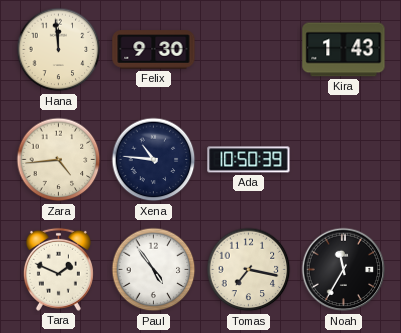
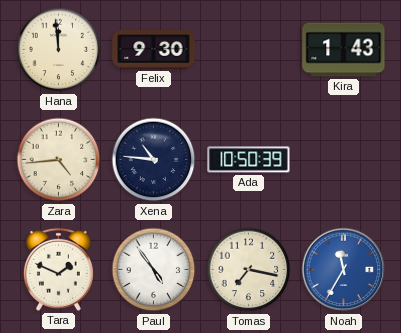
Noah dial: black -> blue (344, 270)
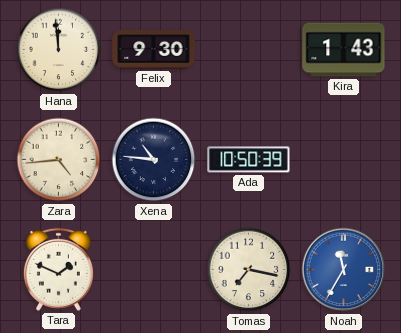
Paul: 4:54 -> none (154, 270)
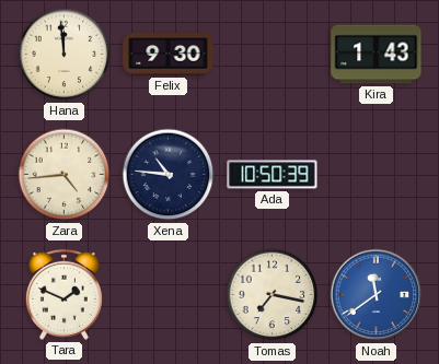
Noah: 11:35 -> 11:39 (377, 295)
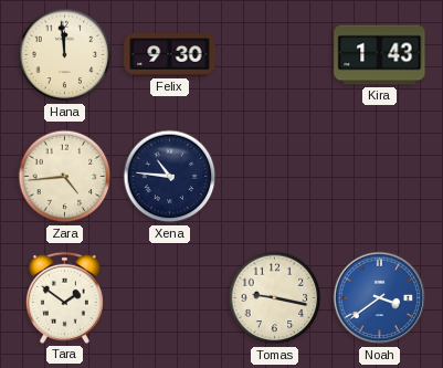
Ada: 10:50 -> none (273, 175)
Tara: 1:49 -> 1:51 (64, 297)
Tomas: 7:17 -> 9:17 (275, 298)
Noah: 11:39 -> 3:39 (380, 298)
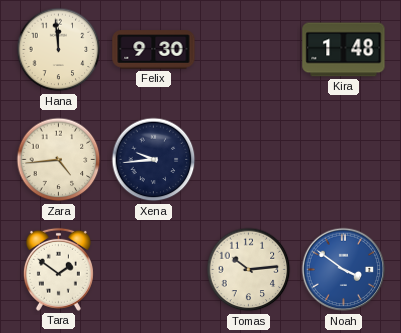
Kira: 1:43 -> 1:48 (344, 50)
Xena: 10:46 -> 9:44 (154, 160)
Tomas: 9:17 -> 10:14 (249, 270)
Noah: 3:39 -> 3:51 (344, 270)
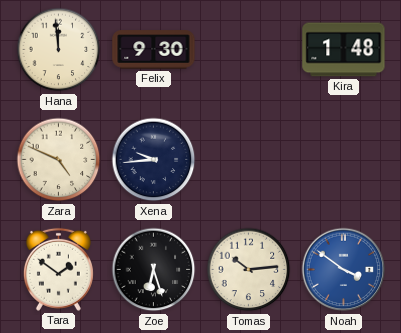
Zara: 4:44 -> 4:49 (59, 160)
Zoe: none -> 6:27 (154, 270)
